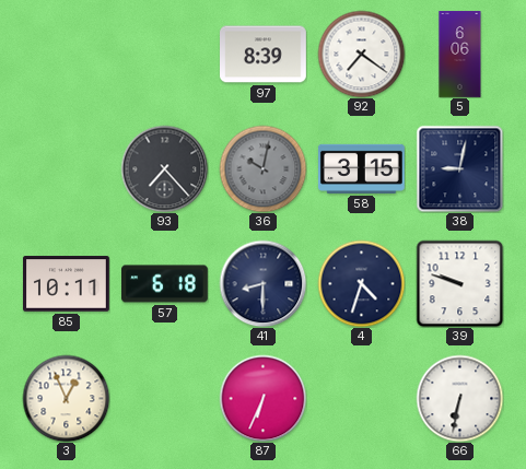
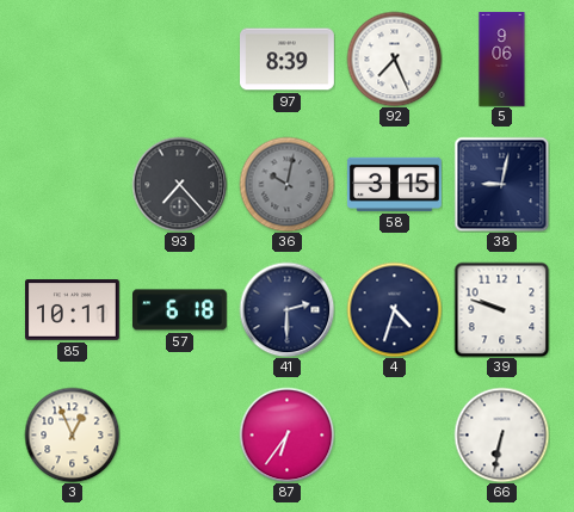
92: 7:21 -> 7:26 (394, 58)
5: 6:06 -> 9:06 (502, 60)
41: 8:30 -> 2:30 (286, 309)
87: 6:34 -> 6:36 (286, 434)
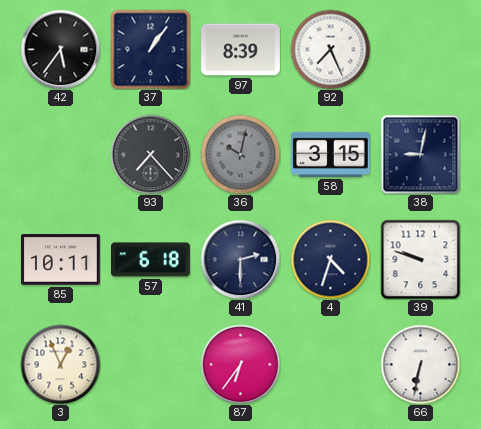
42: none -> 5:36 (60, 49)
37: none -> 1:06 (150, 49)
5: 9:06 -> none (502, 60)
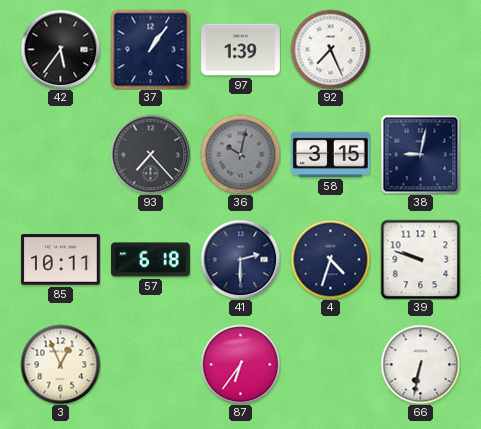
97: 8:39 -> 1:39 (241, 50)
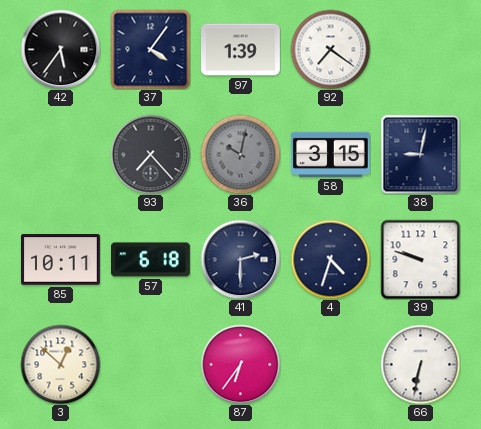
37: 1:06 -> 4:06 (150, 49)
92: 7:26 -> 7:21 (330, 49)
3: 12:56 -> 12:52 (60, 364)
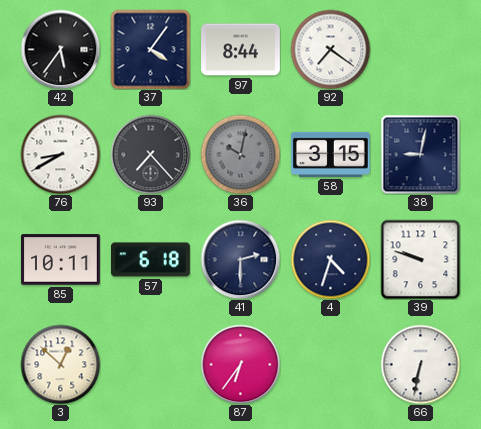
97: 1:39 -> 8:44 (241, 50)
76: none -> 8:40 (60, 154)
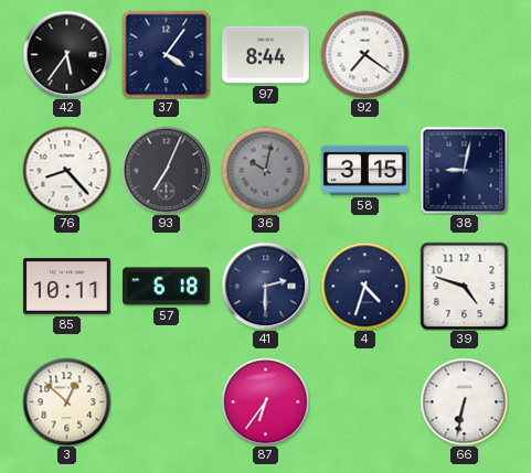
76: 8:40 -> 8:23 (66, 170)
93: 7:23 -> 7:04 (166, 170)
39: 9:48 -> 4:48 (464, 286)
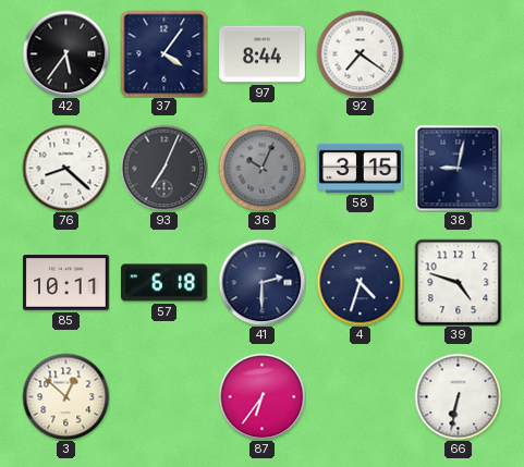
76: 8:23 -> 8:22 (65, 168)
36: 10:02 -> 10:04 (261, 168)
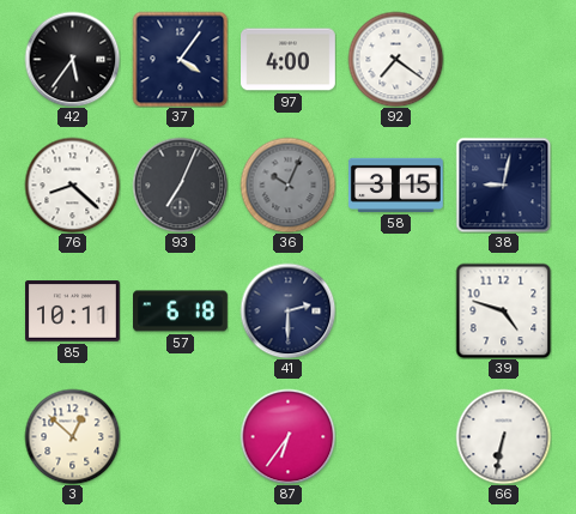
97: 8:44 -> 4:00 (289, 60)
4: 4:33 -> none (360, 282)
